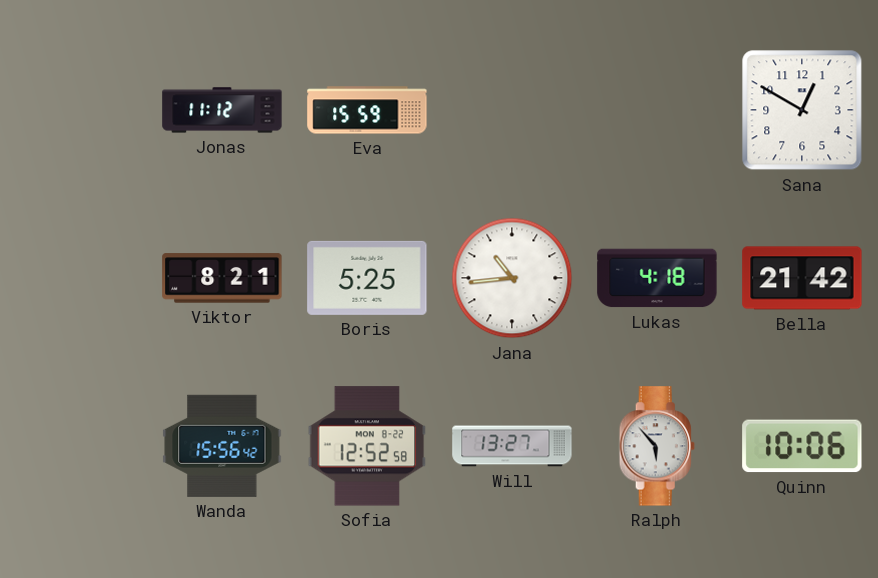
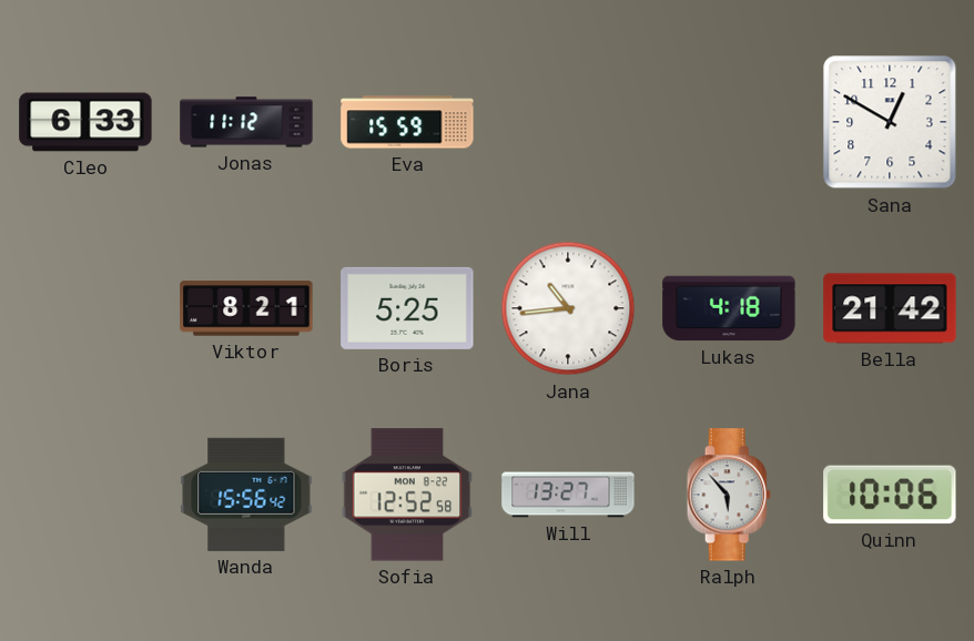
Cleo: none -> 6:33 (85, 122)
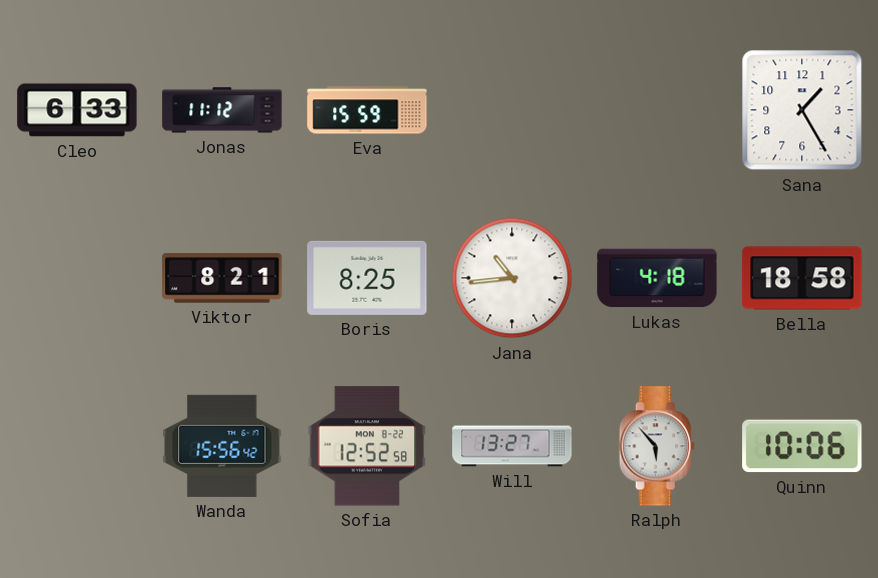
Sana: 12:50 -> 1:25 (802, 110)
Boris: 5:25 -> 8:25 (367, 278)
Bella: 21:42 -> 18:58 (802, 278)
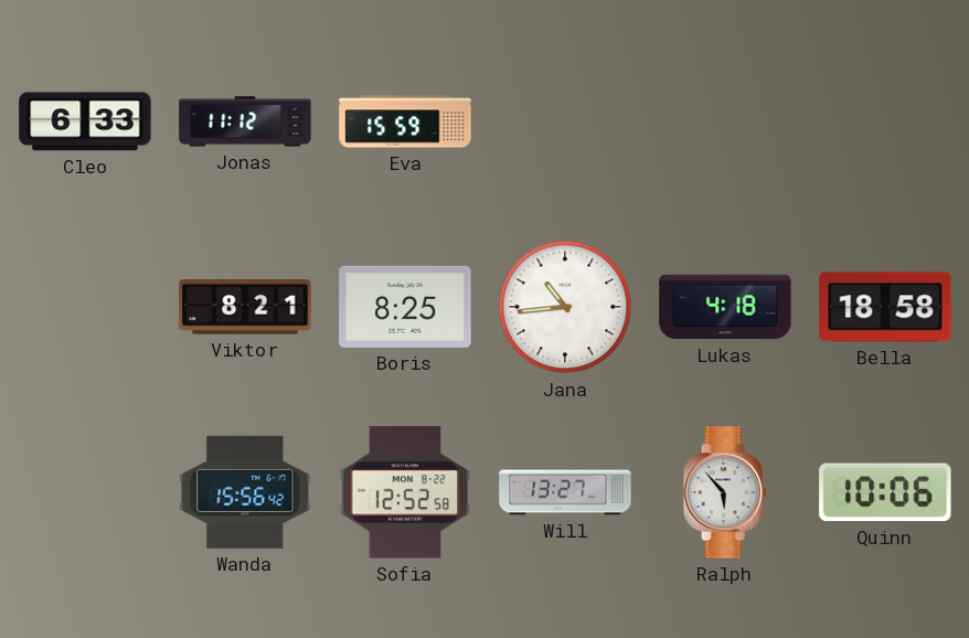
Sana: 1:25 -> none (802, 110)
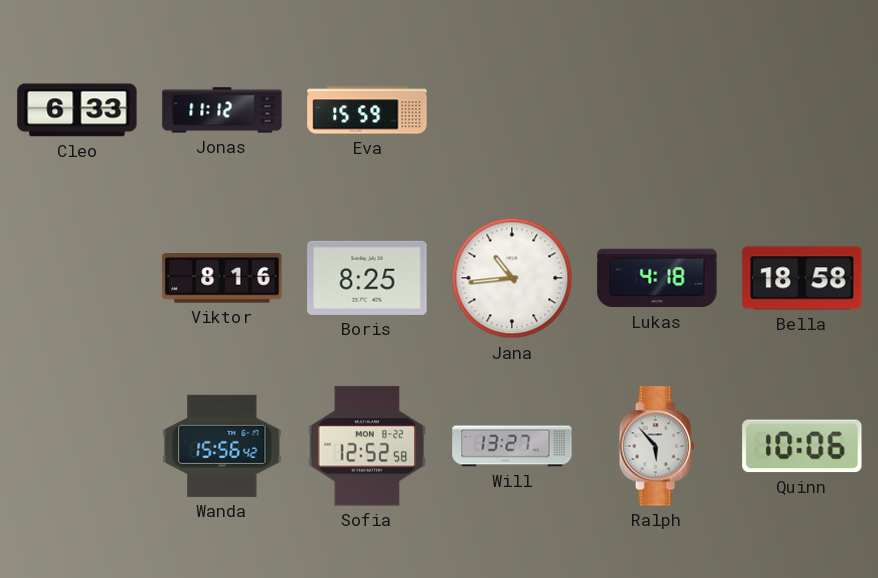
Viktor: 8:21 -> 8:16 (222, 278)
